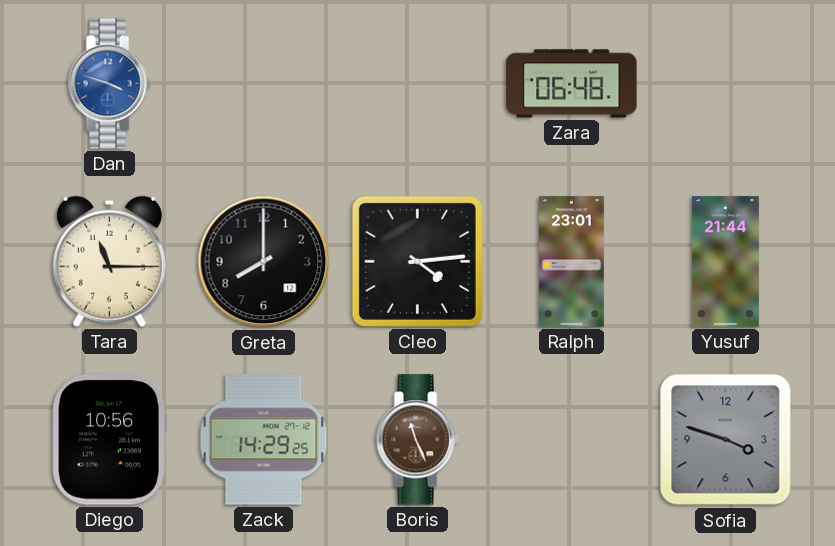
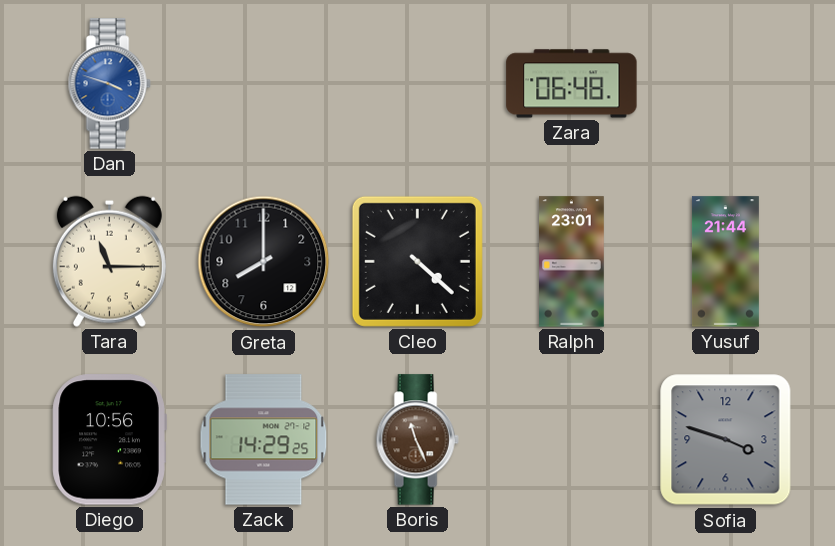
Cleo: 4:14 -> 4:22 (417, 261)
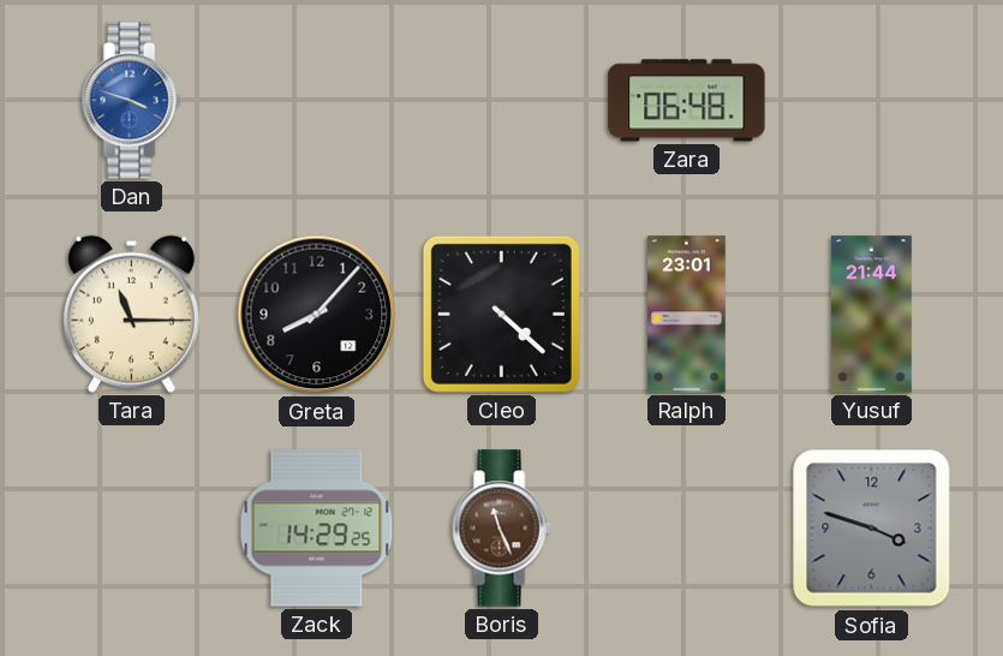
Greta: 8:00 -> 8:07 (317, 315)
Diego: 10:56 -> none (109, 440)
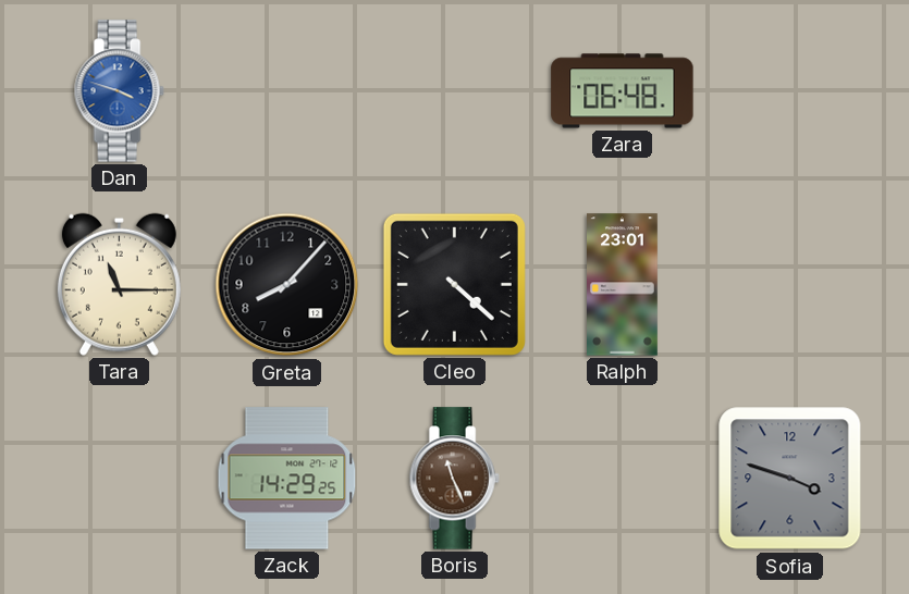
Yusuf: 21:44 -> none (871, 315)
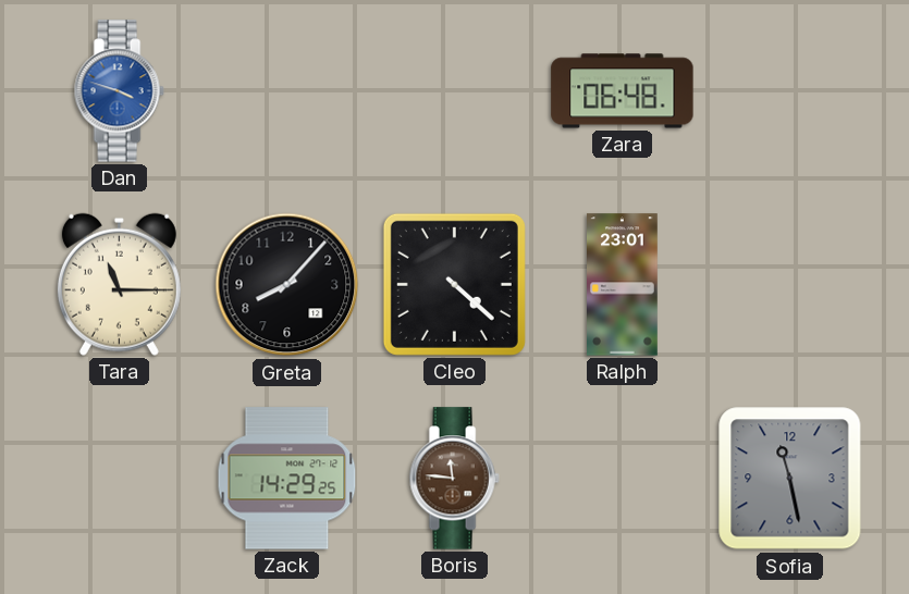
Boris: 11:26 -> 11:46 (454, 479)
Sofia: 3:48 -> 11:28 (790, 479)
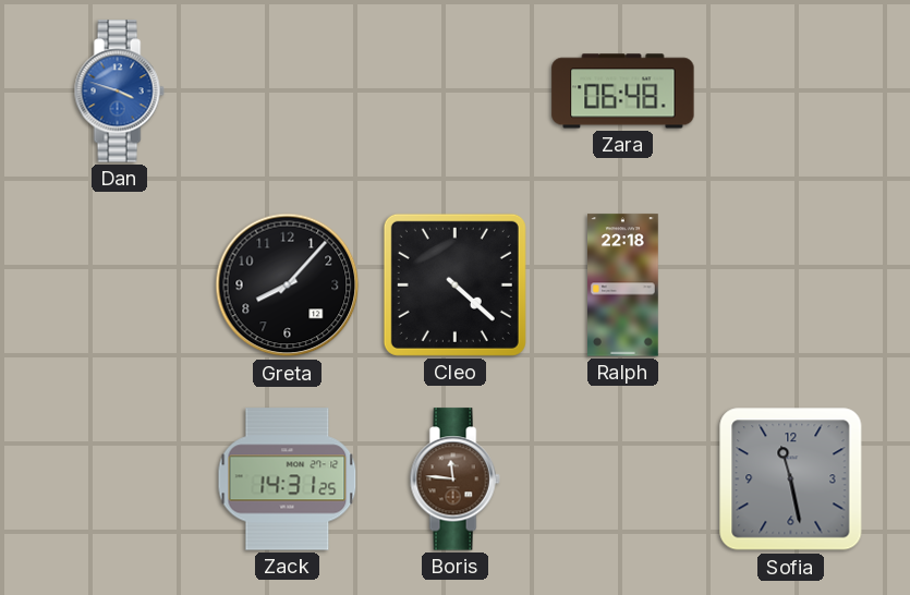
Tara: 11:15 -> none (119, 284)
Ralph: 23:01 -> 22:18 (623, 286)
Zack: 14:29 -> 14:31 (288, 479)
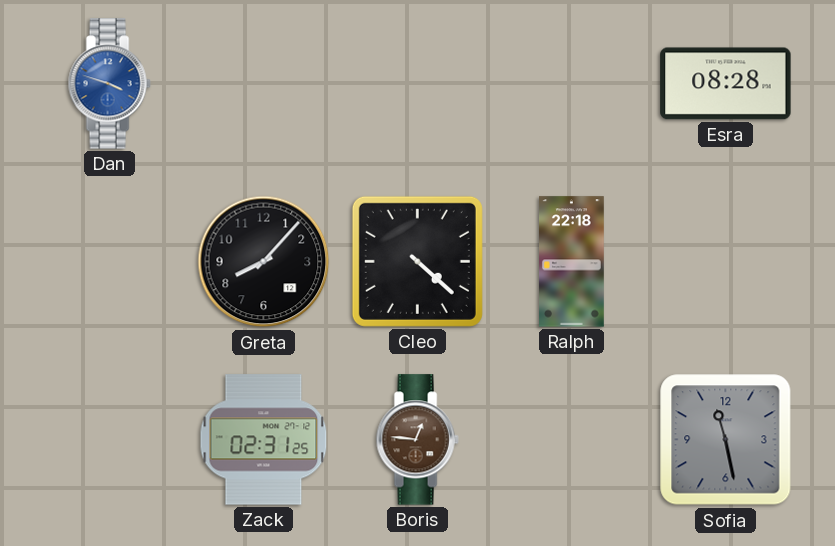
Zara: 06:48 -> none (623, 92)
Esra: none -> 08:28 (726, 84)
Zack: 14:31 -> 02:31 (264, 440)
Boris: 11:46 -> 12:46 (417, 440)
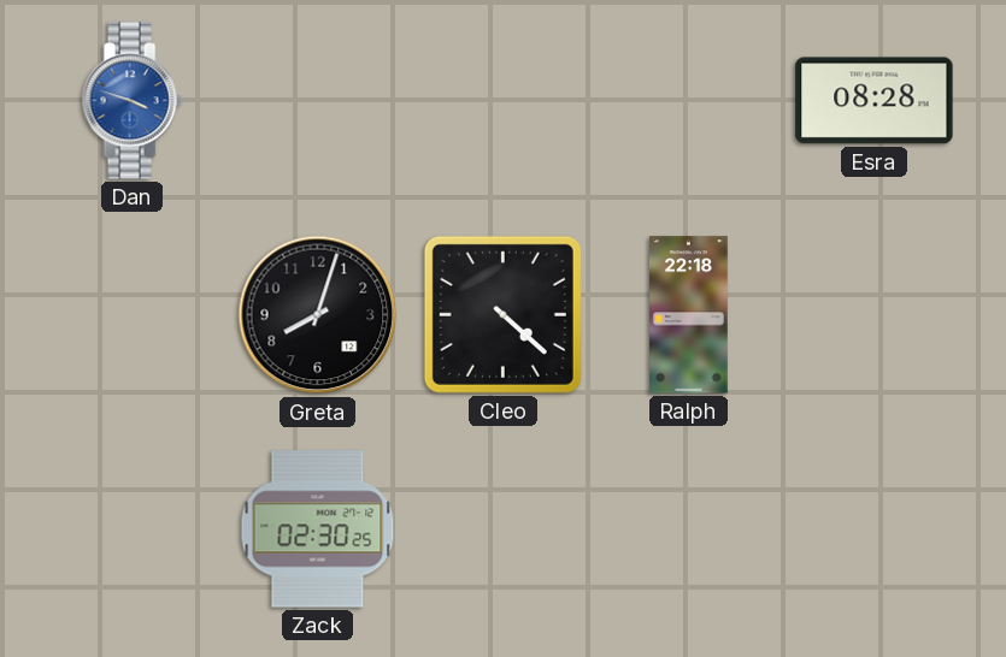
Greta: 8:07 -> 8:03 (318, 315)
Zack: 02:31 -> 02:30 (318, 529)
Boris: 12:46 -> none (417, 440)
Sofia: 11:28 -> none (726, 440)
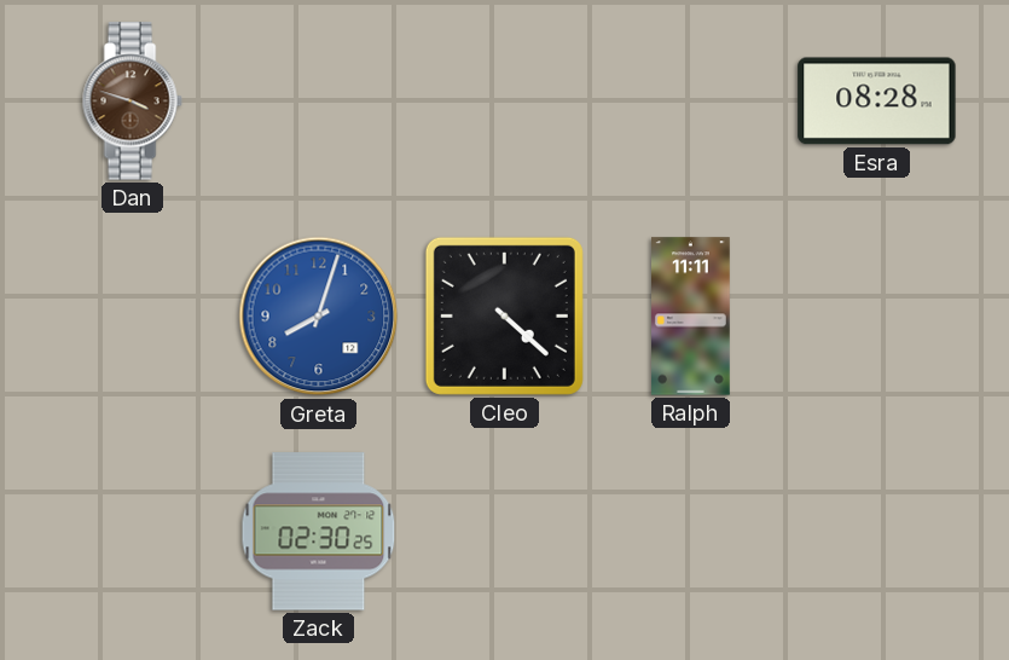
Dan dial: blue -> brown (132, 102)
Greta dial: black -> blue (319, 317)
Ralph: 22:18 -> 11:11 (691, 317)
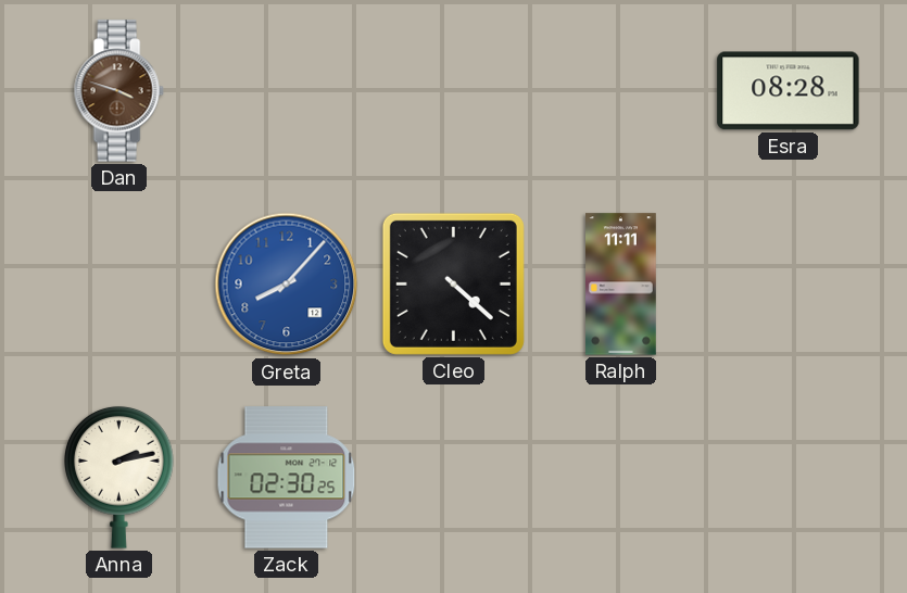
Greta: 8:03 -> 8:07 (287, 285)
Anna: none -> 2:13 (119, 478)
